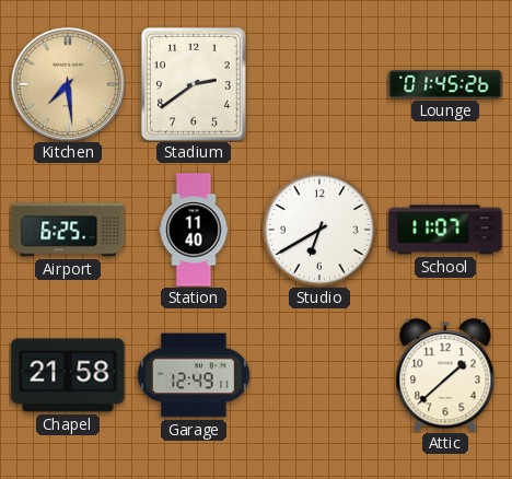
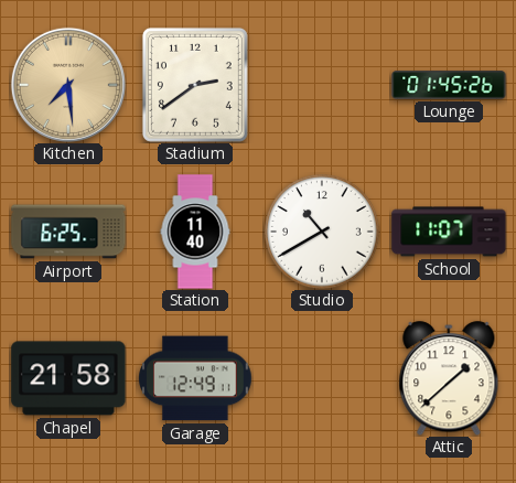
Studio: 6:40 -> 10:40 (323, 233)
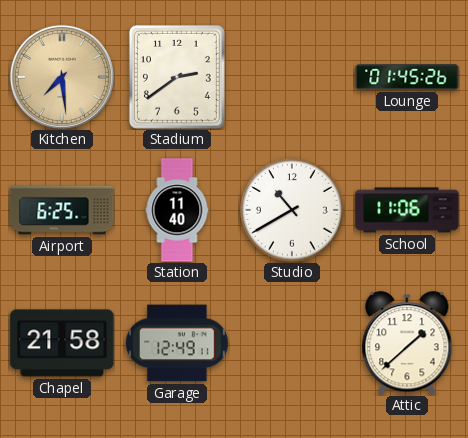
School: 11:07 -> 11:06 (407, 210)
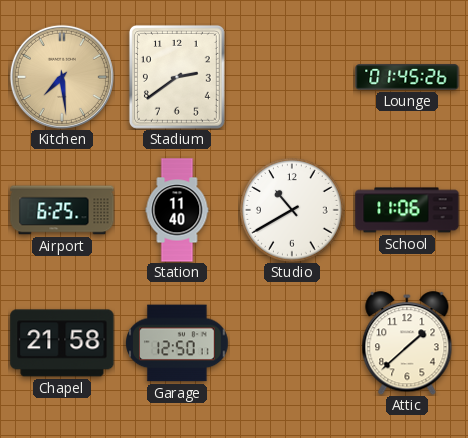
Garage: 12:49 -> 12:50 (177, 343)
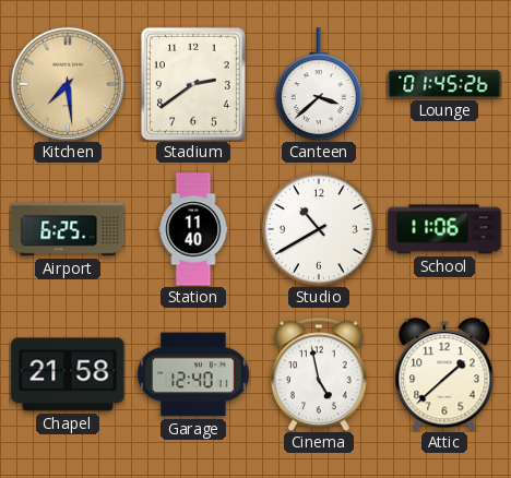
Canteen: none -> 3:38 (319, 84)
Garage: 12:50 -> 12:40 (193, 374)
Cinema: none -> 4:58 (320, 374)
